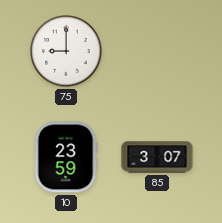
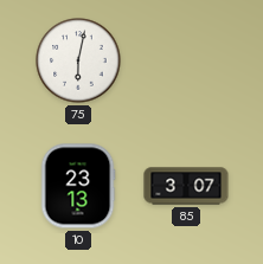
75: 9:00 -> 6:02 (78, 60)
10: 23:59 -> 23:13 (78, 186)
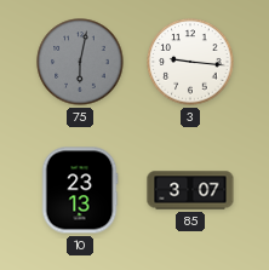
75 dial: white -> grey (80, 62)
3: none -> 9:16 (190, 62)
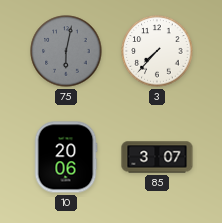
3: 9:16 -> 7:37 (157, 51)
10: 23:13 -> 20:06 (66, 157)
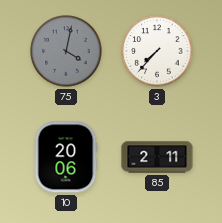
75: 6:02 -> 4:02 (66, 51)
85: 3:07 -> 2:11 (157, 157)
